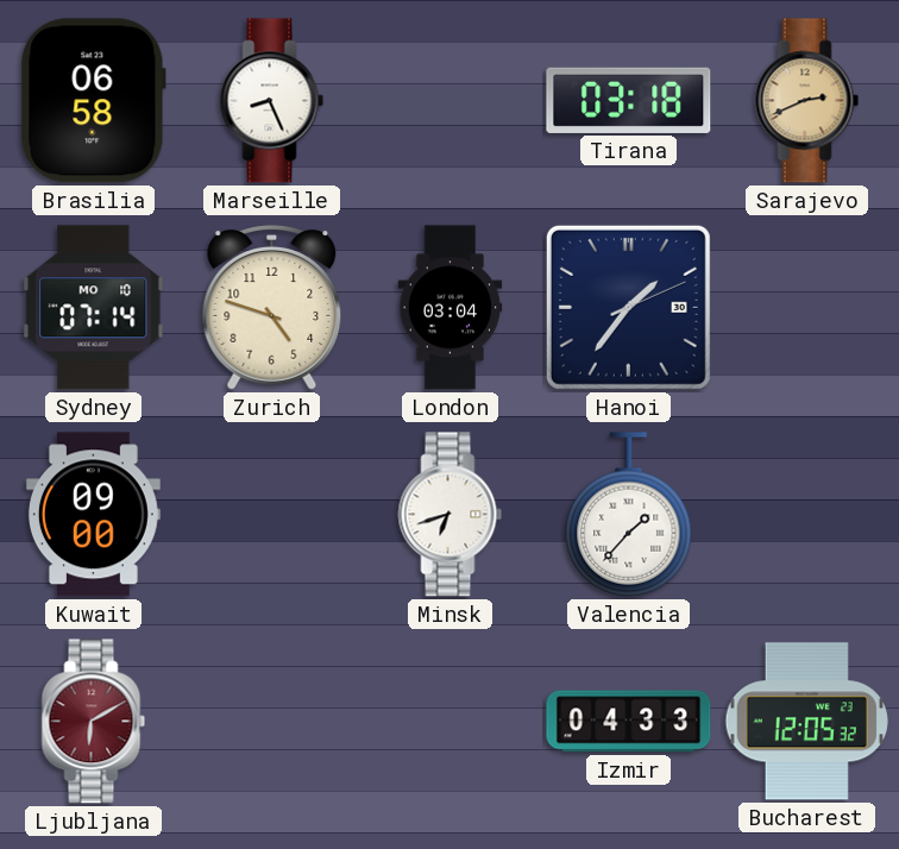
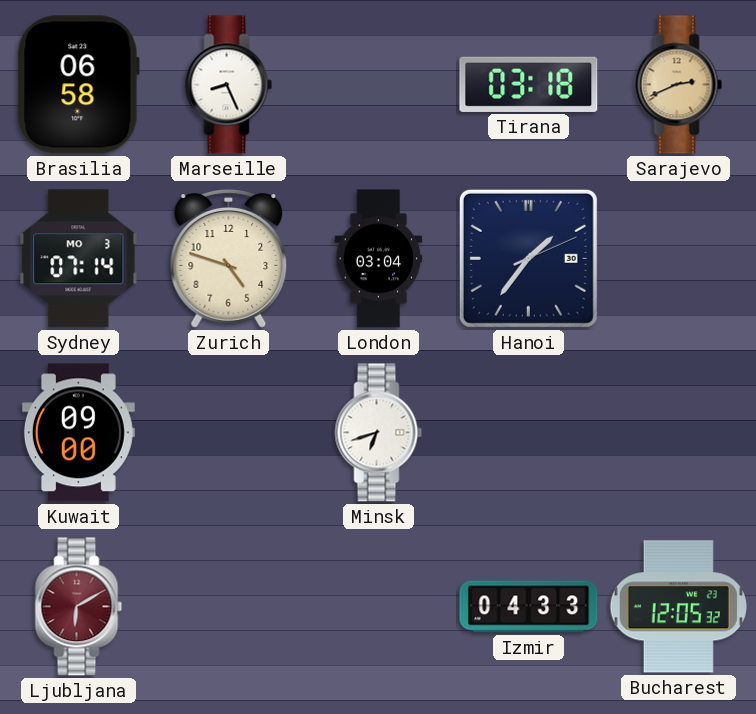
Sydney date: MO 10 -> MO 3 (79, 259)
Valencia: 1:37 -> none (629, 515)
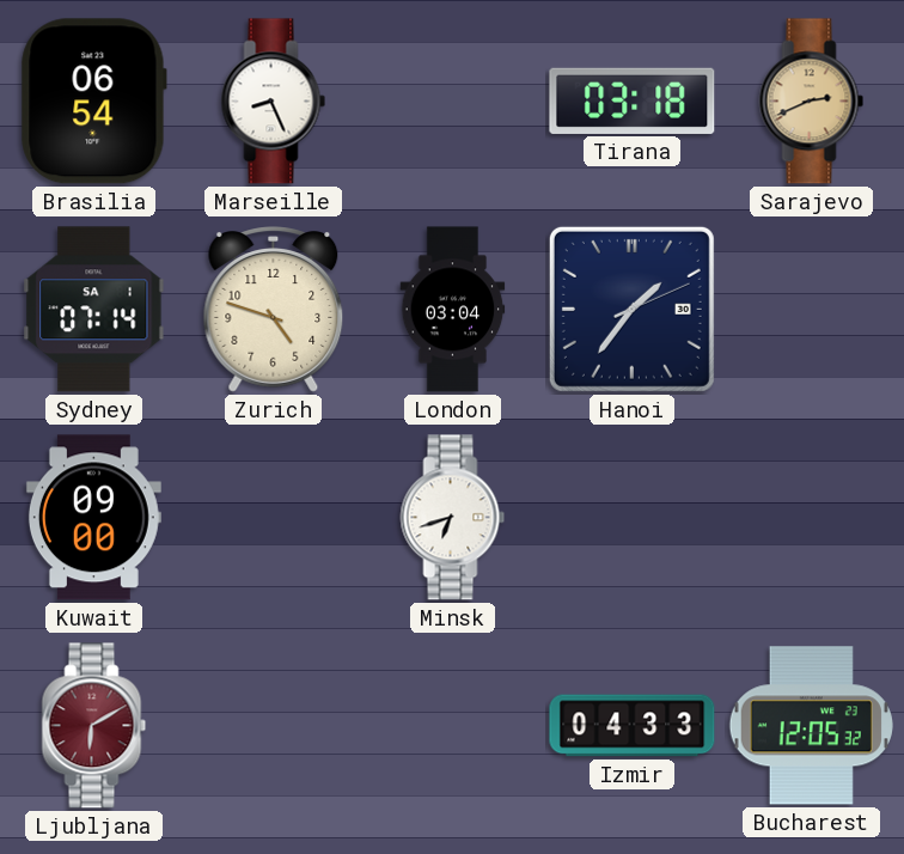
Brasilia: 06:58 -> 06:54 (93, 102)
Sydney date: MO 3 -> SA 1 (94, 310)
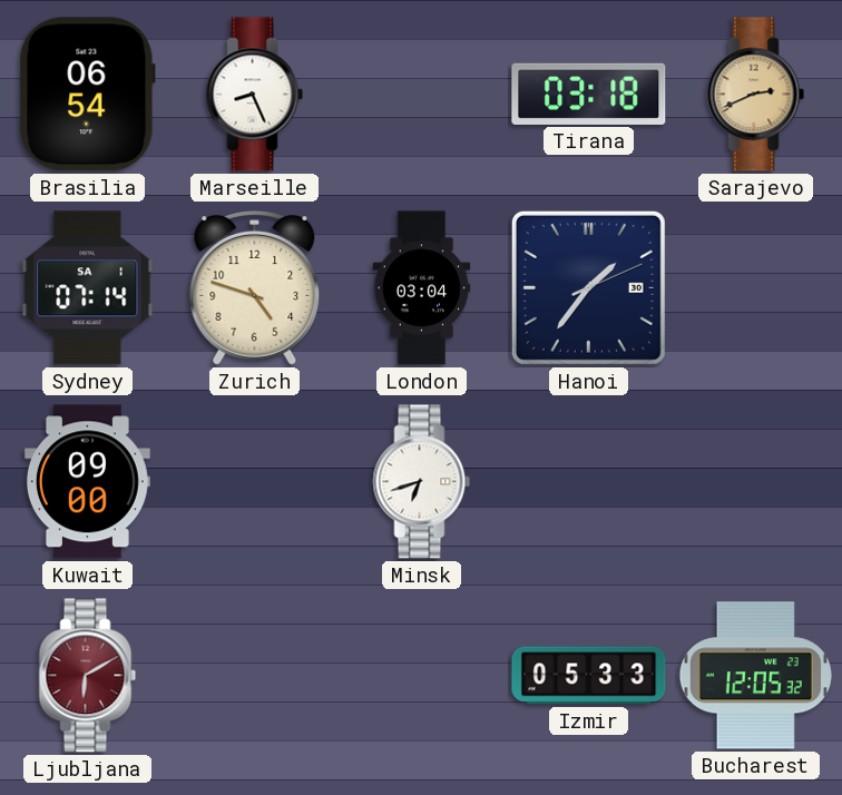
Izmir: 04:33 -> 05:33 (589, 676)
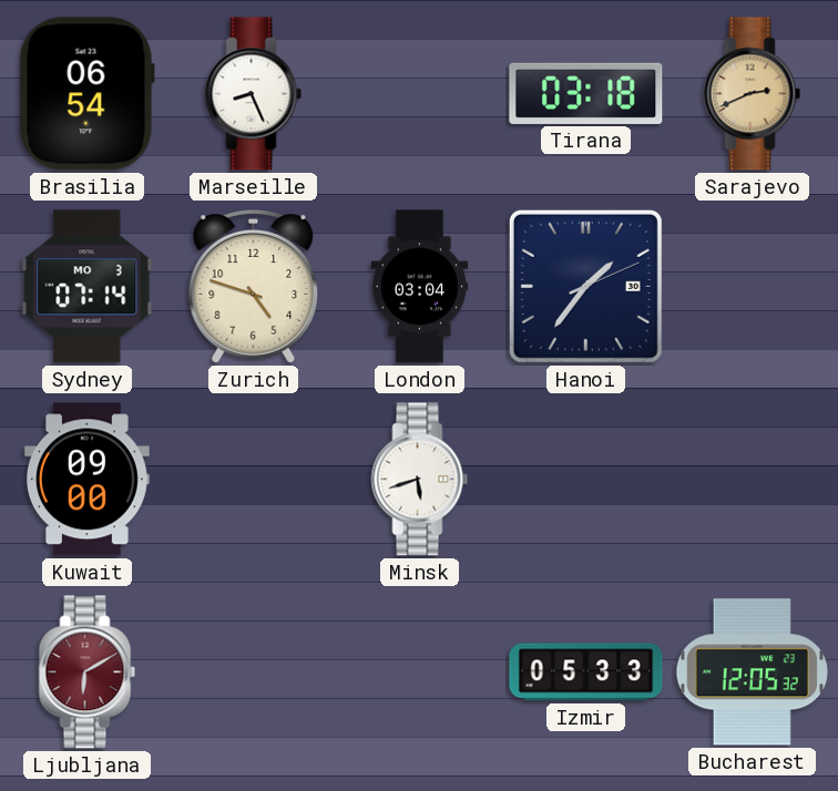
Sydney date: SA 1 -> MO 3 (88, 287)
Minsk: 6:42 -> 5:42 (420, 480)
